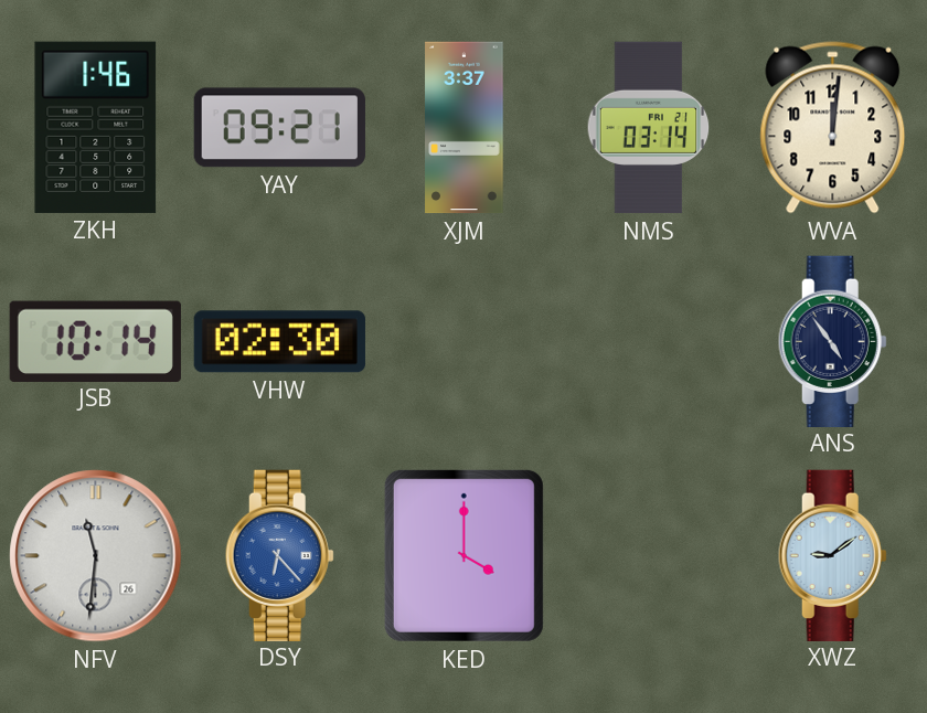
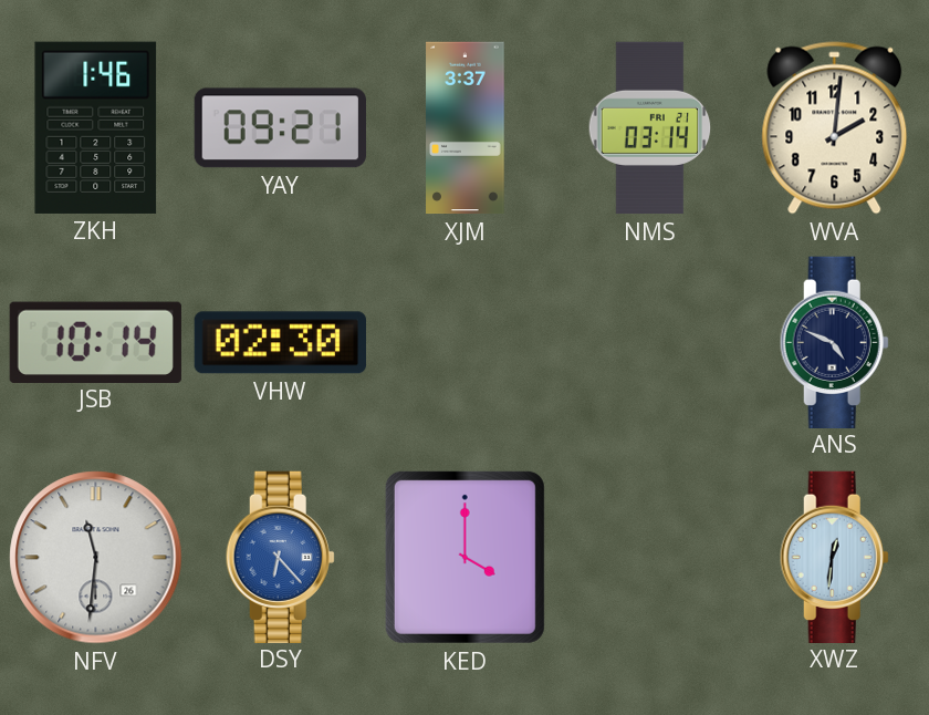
WVA: 12:01 -> 2:01 (835, 128)
ANS: 4:54 -> 4:49 (834, 342)
XWZ: 9:09 -> 12:31 (834, 557)
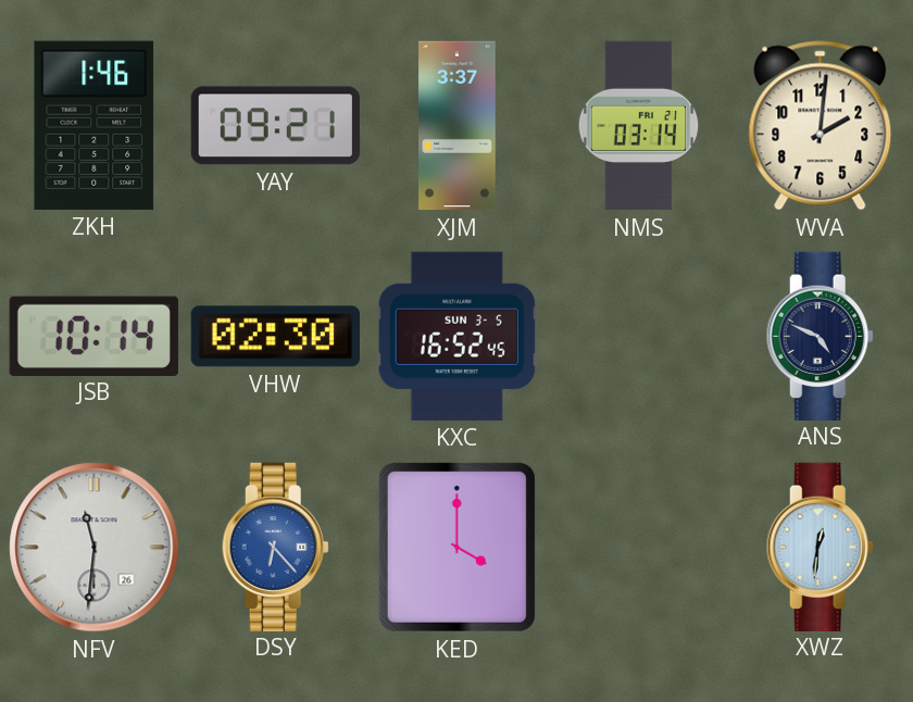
KXC: none -> 16:52 (456, 336)
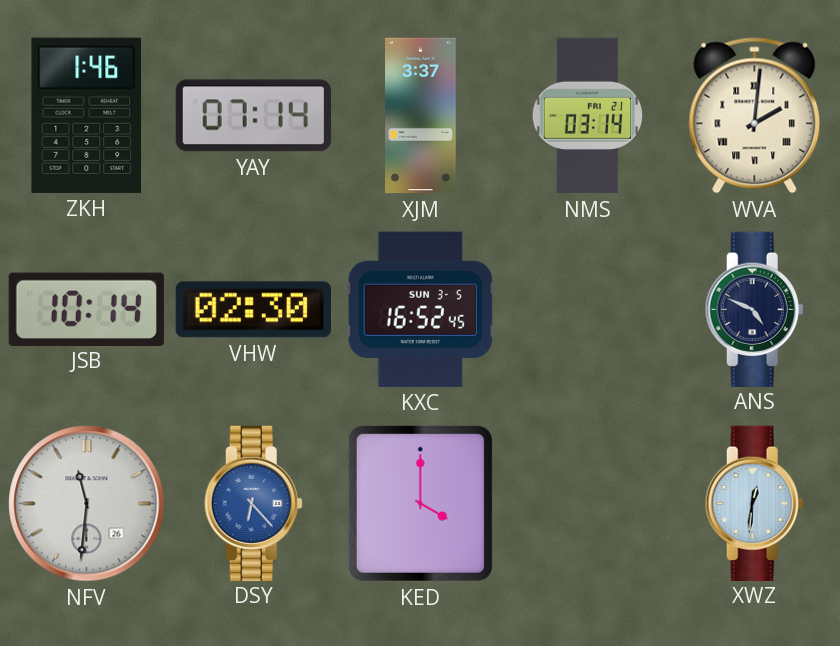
YAY: 09:21 -> 07:14 (253, 116)
WVA numerals: Arabic -> Roman (755, 116)
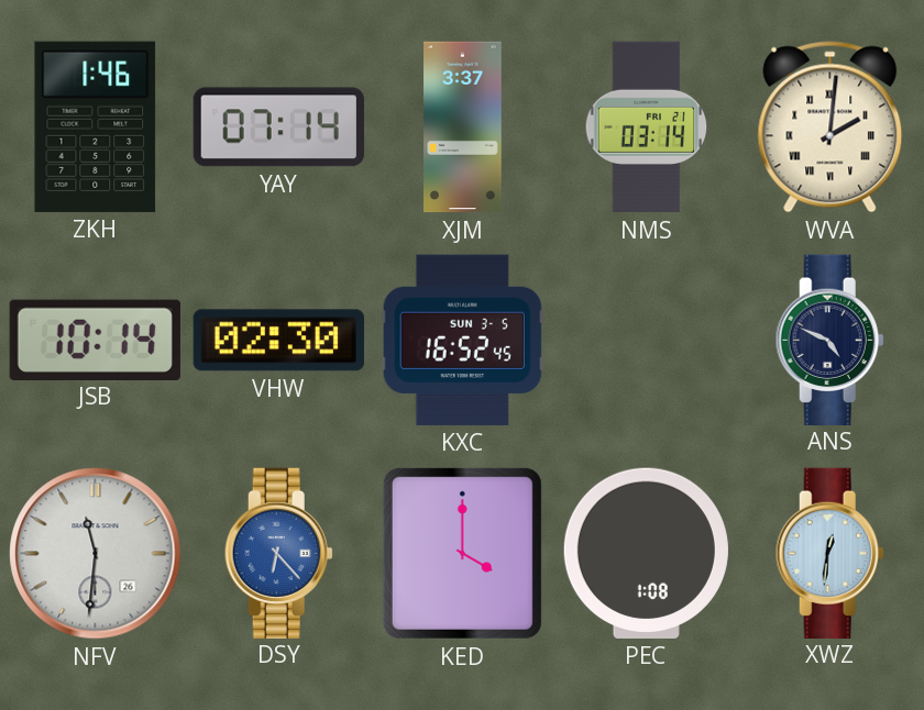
PEC: none -> 1:08 (646, 553)
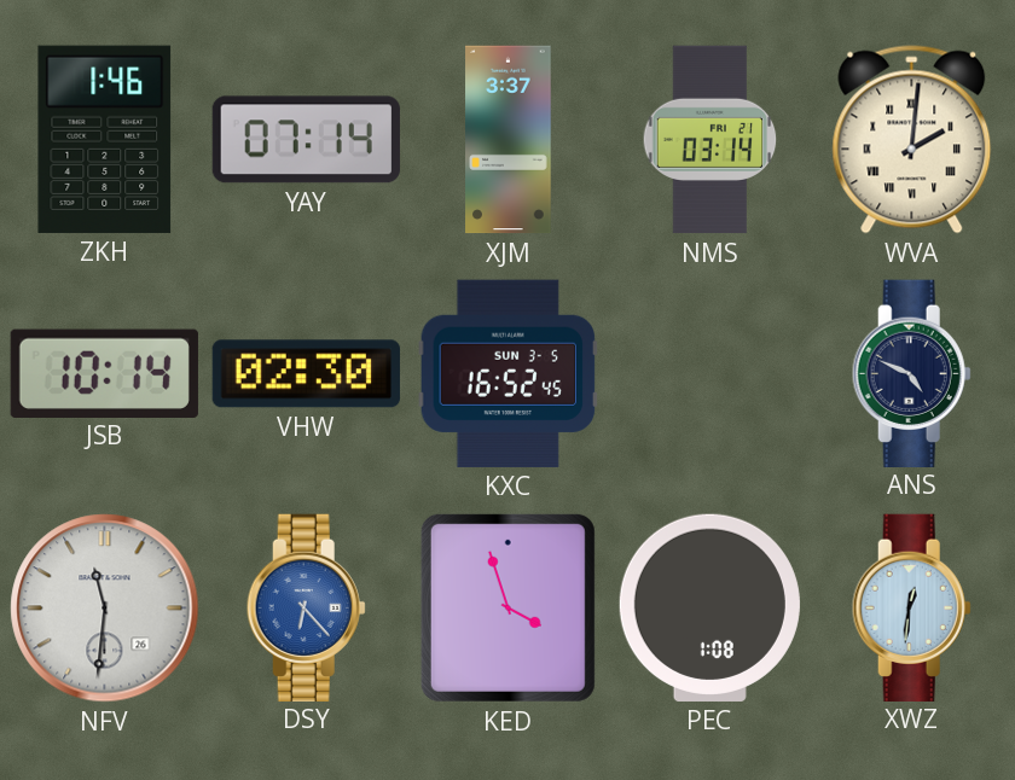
KED: 4:00 -> 3:57 (507, 607)
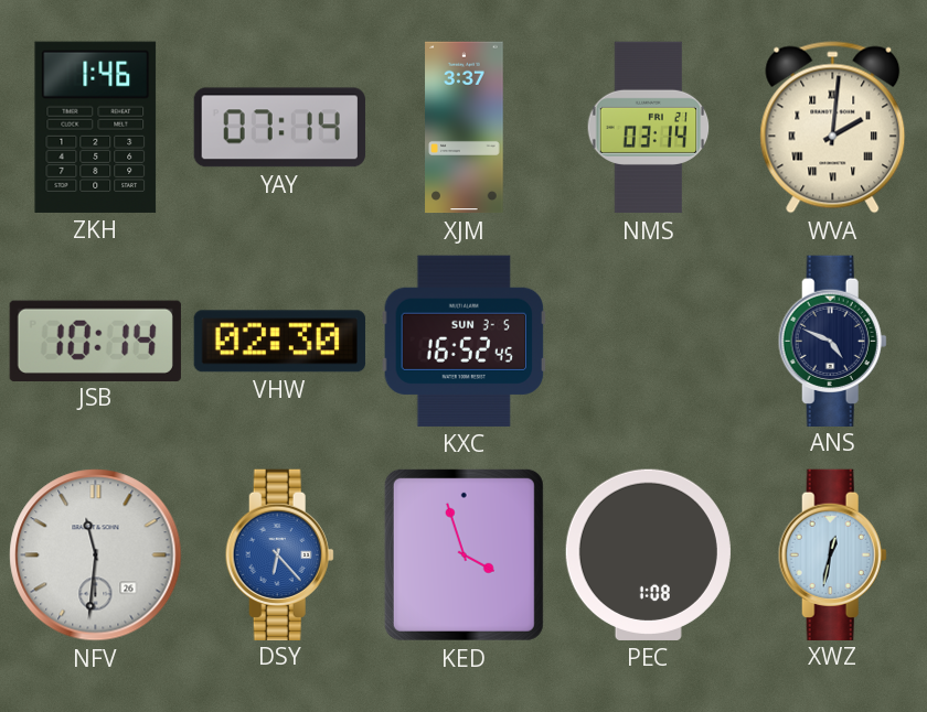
XWZ: 12:31 -> 12:32 (832, 554)
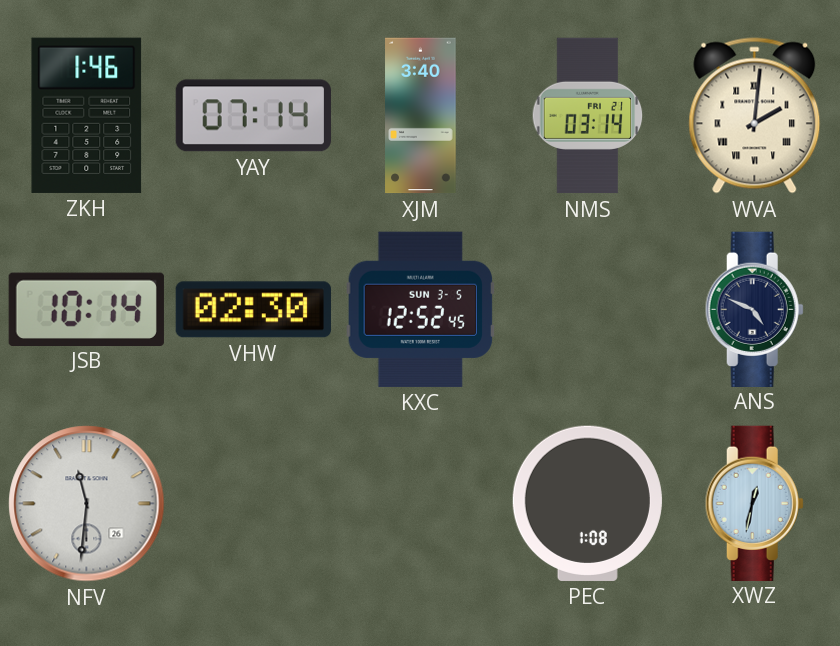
XJM: 3:37 -> 3:40 (421, 116)
KXC: 16:52 -> 12:52 (420, 309)
DSY: 6:23 -> none (279, 554)
KED: 3:57 -> none (464, 554)
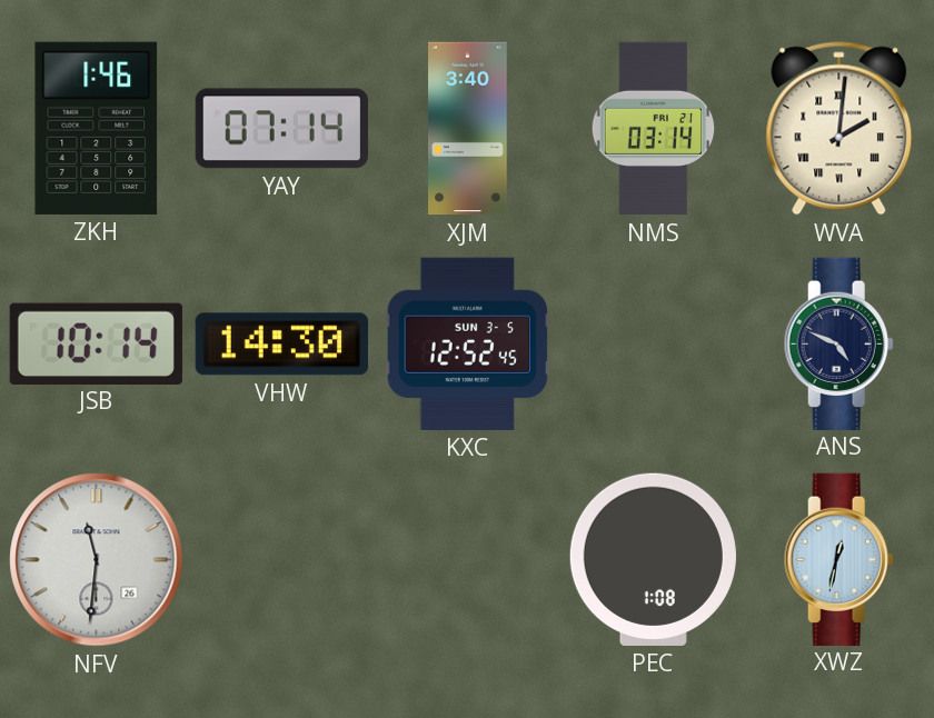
VHW: 02:30 -> 14:30 (281, 345)
